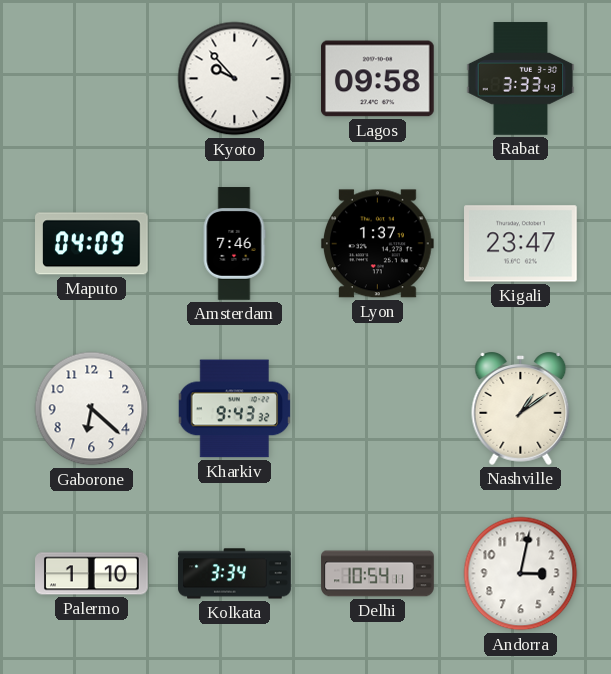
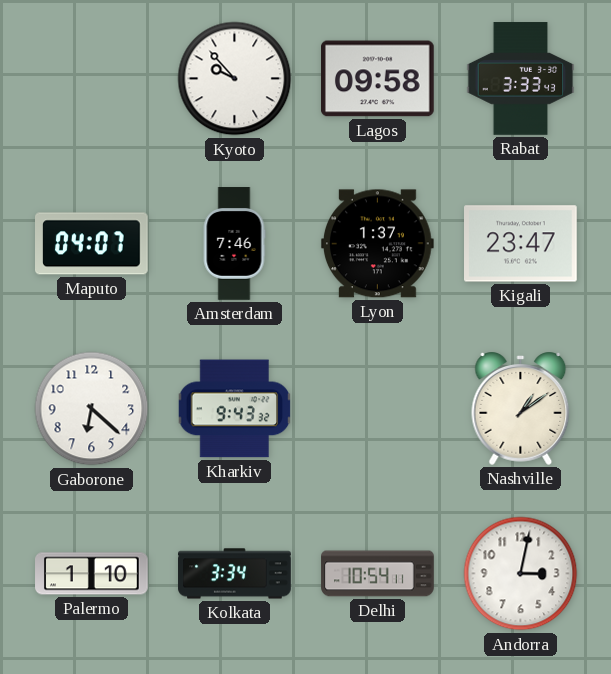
Maputo: 04:09 -> 04:07 (92, 244)
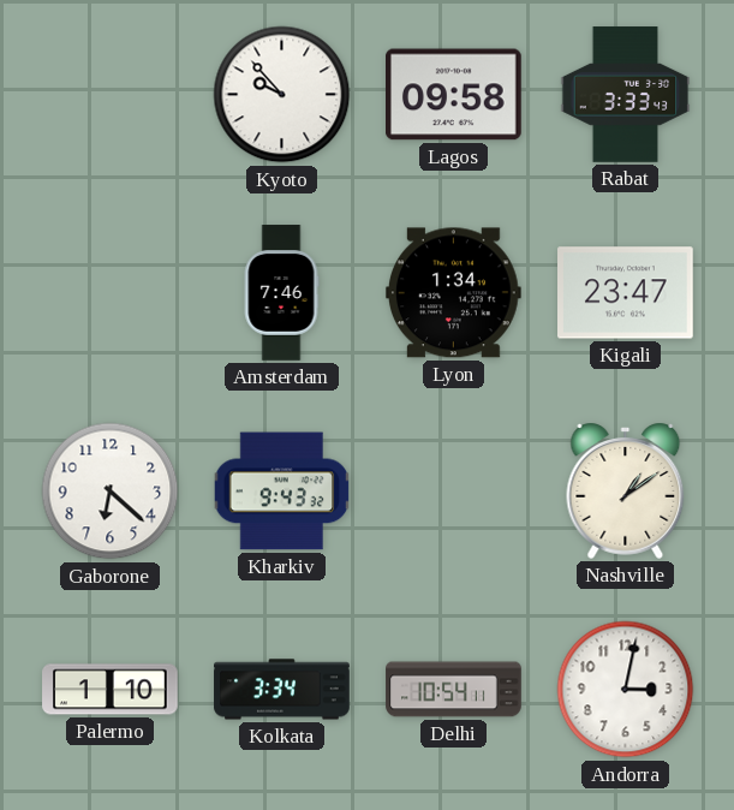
Maputo: 04:07 -> none (92, 244)
Lyon: 1:37 -> 1:34 (454, 293)
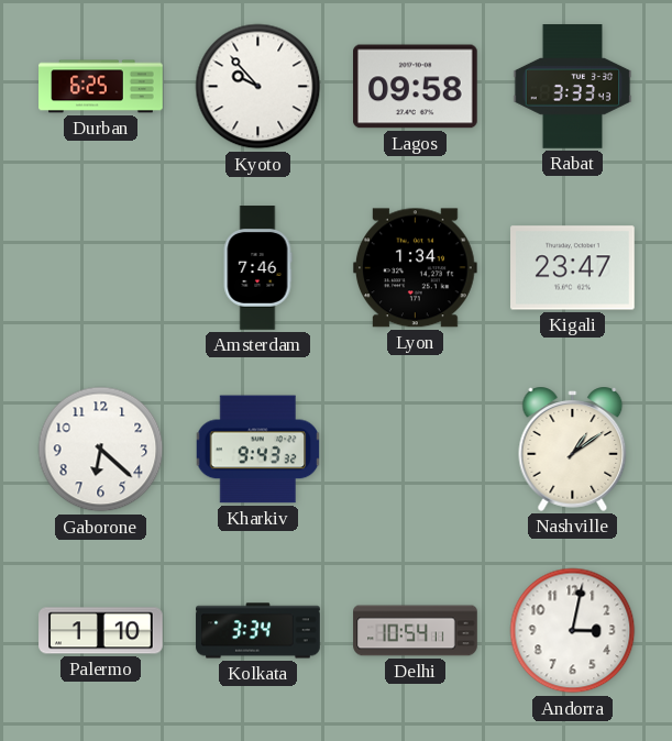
Durban: none -> 6:25 (101, 87)
